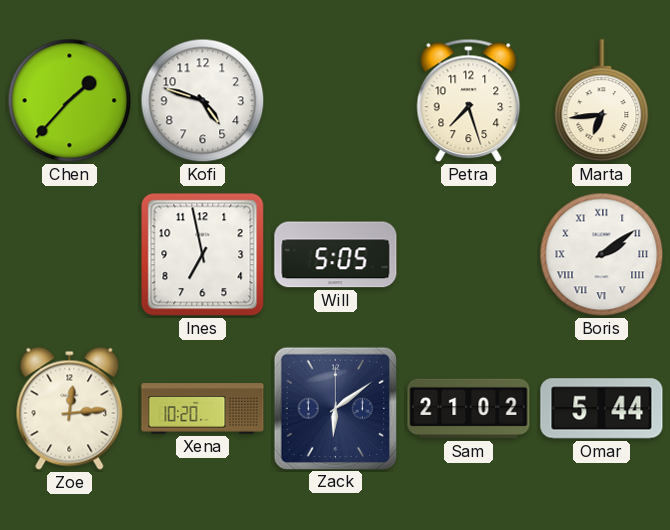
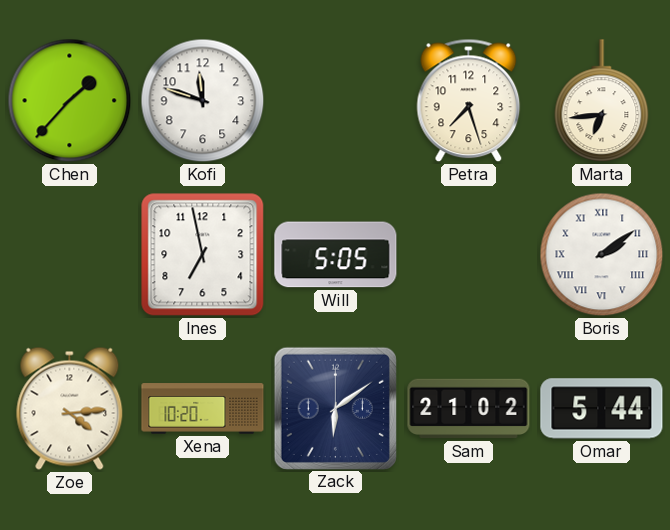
Kofi: 4:48 -> 11:48 (203, 101)
Zoe: 12:14 -> 4:14 (70, 408)
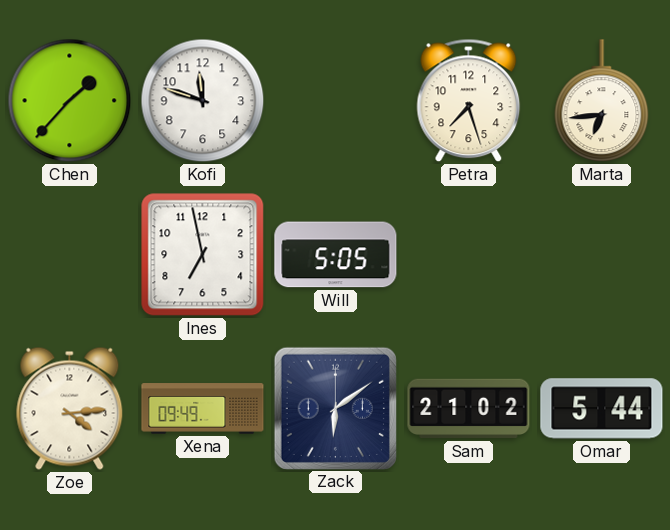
Boris: 2:09 -> none (602, 255)
Xena: 10:20 -> 09:49 (203, 409)
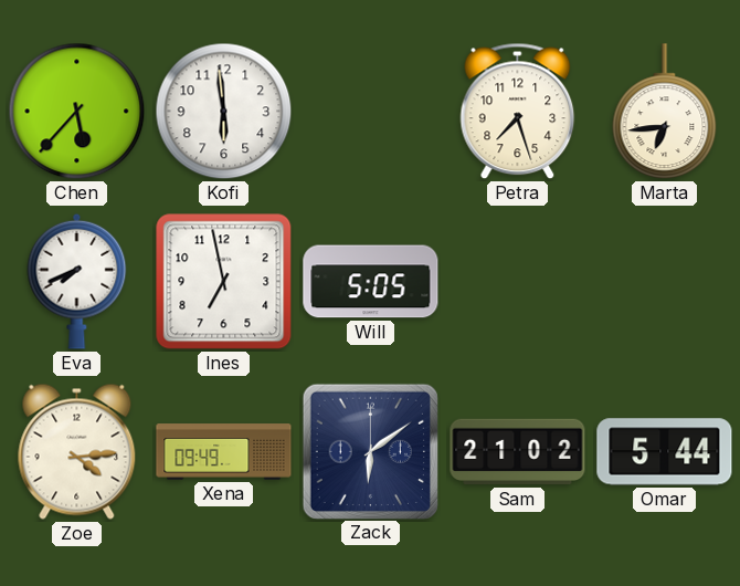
Chen: 1:37 -> 5:37 (77, 112)
Kofi: 11:48 -> 5:59 (224, 112)
Eva: none -> 7:41 (77, 281)
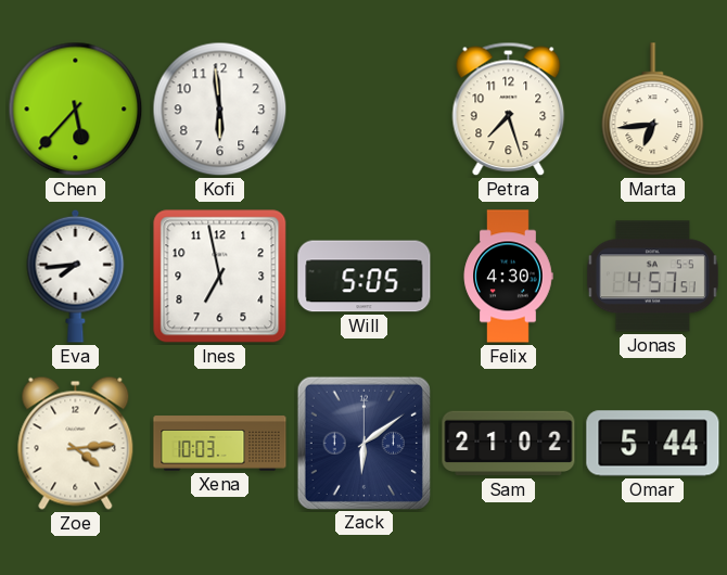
Eva: 7:41 -> 7:44 (76, 276)
Felix: none -> 4:30 (508, 277)
Jonas: none -> 4:57 (652, 277)
Xena: 09:49 -> 10:03 (220, 444)
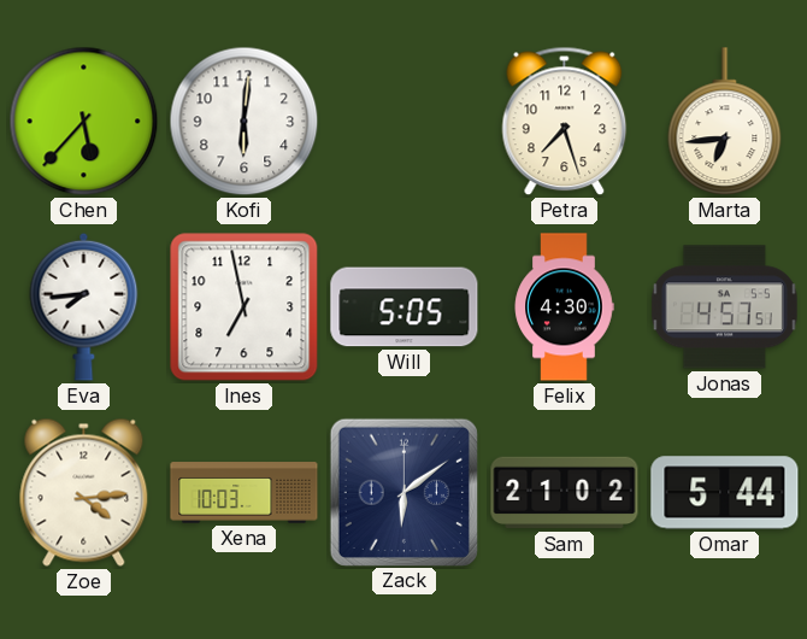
Kofi: 5:59 -> 6:01 (245, 122)
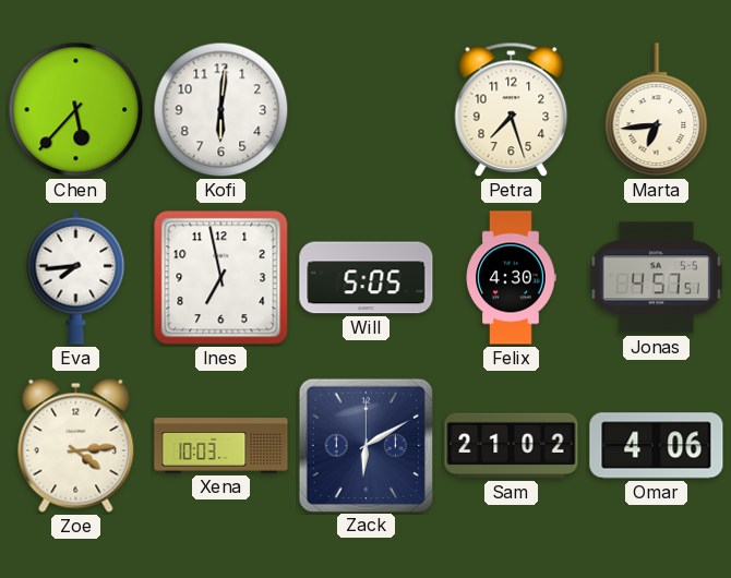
Zack: 6:09 -> 6:10 (366, 445)
Omar: 5:44 -> 4:06 (657, 446)
